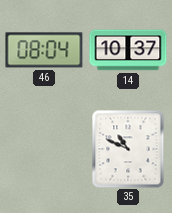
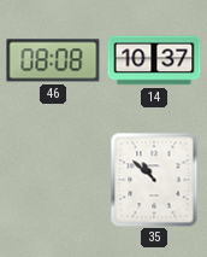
46: 08:04 -> 08:08 (53, 60)
35: 10:49 -> 10:52 (154, 180)
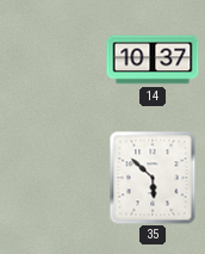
46: 08:08 -> none (53, 60)
35: 10:52 -> 5:52 (153, 178)
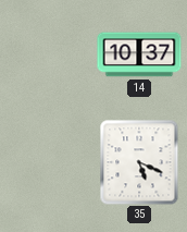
35: 5:52 -> 5:19 (139, 162)
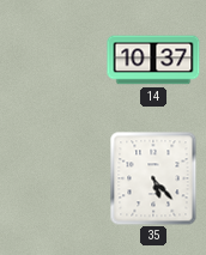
35: 5:19 -> 5:23 (153, 178)
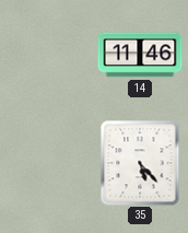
14: 10:37 -> 11:46 (140, 55)
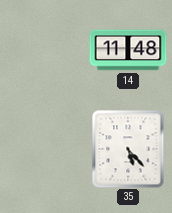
14: 11:46 -> 11:48 (128, 50)
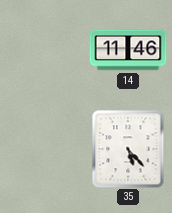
14: 11:48 -> 11:46 (128, 50)
